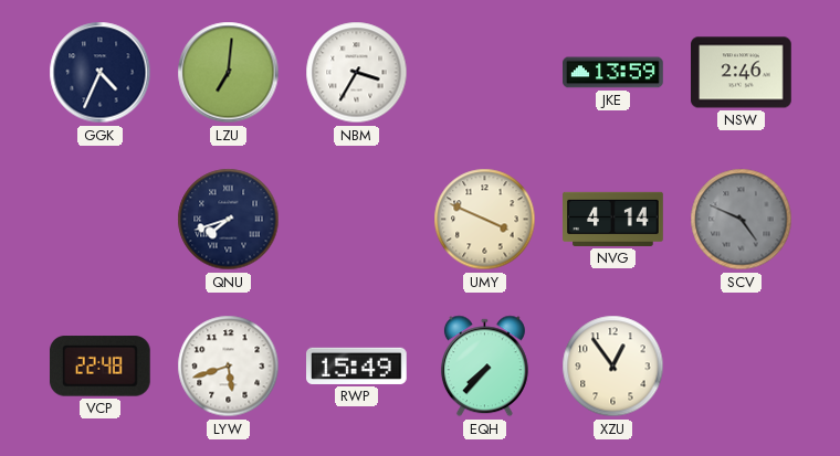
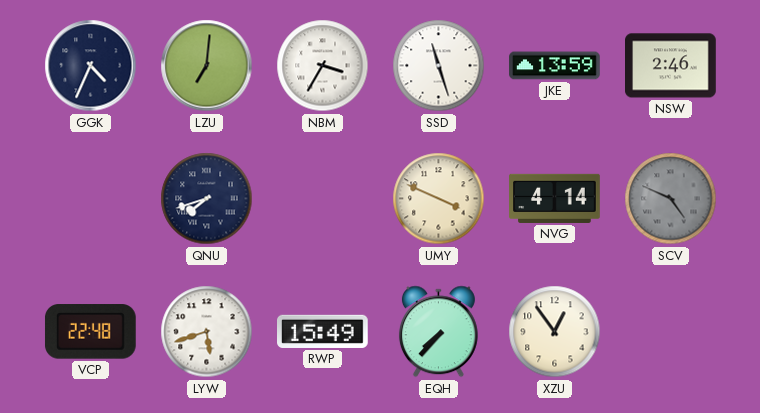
SSD: none -> 11:27 (439, 66)
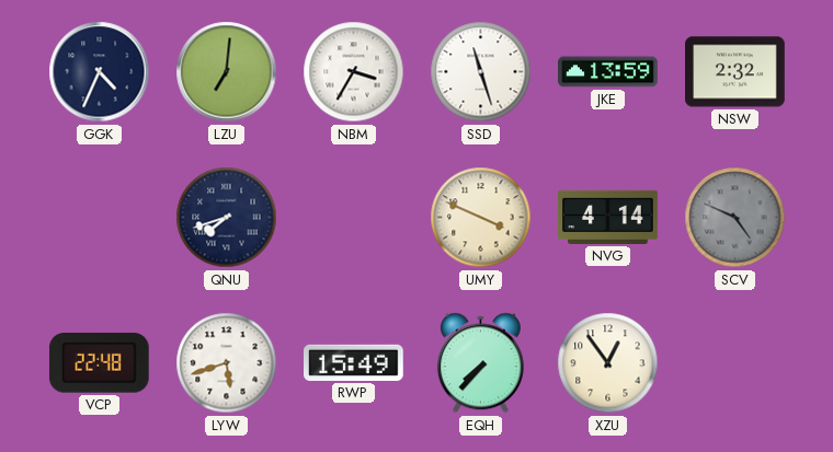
NSW: 2:46 -> 2:32 (735, 72)
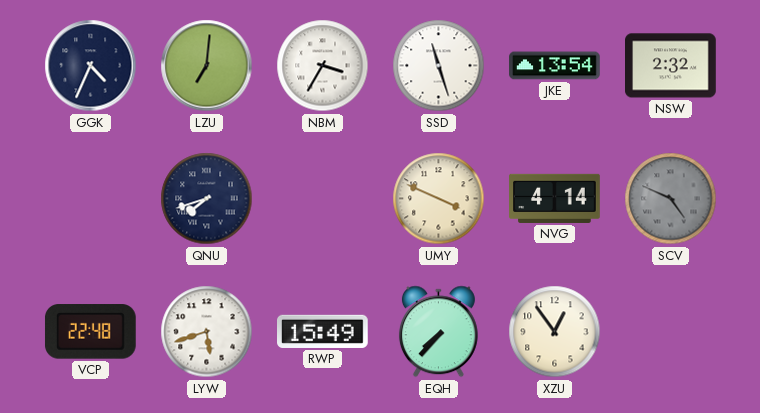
JKE: 13:59 -> 13:54 (555, 66)
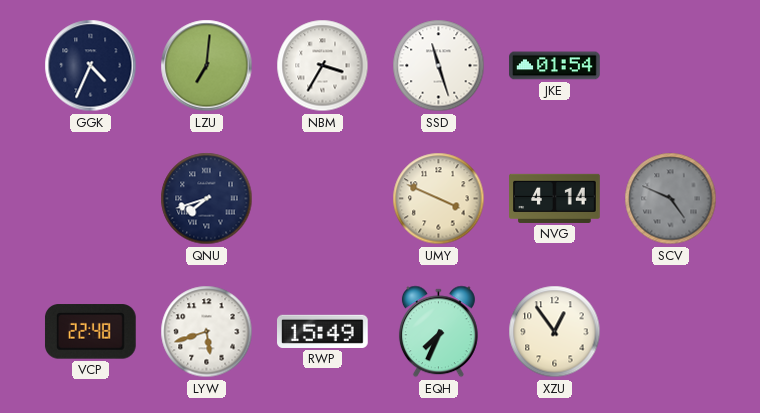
JKE: 13:54 -> 01:54 (555, 66)
NSW: 2:32 -> none (671, 66)
EQH: 7:37 -> 7:34 (438, 332)
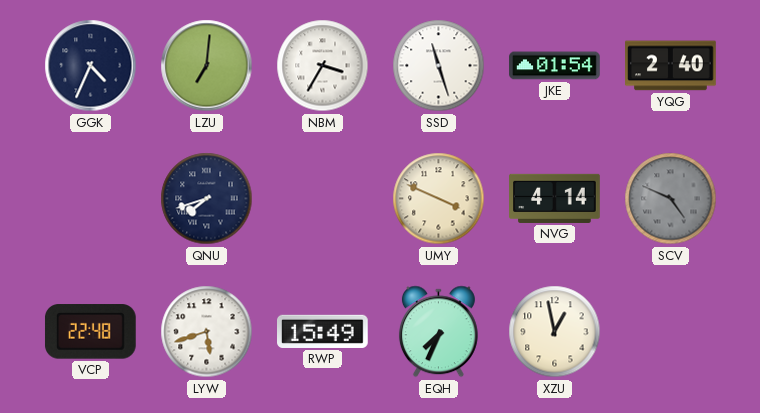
YQG: none -> 2:40 (671, 66)
XZU: 12:54 -> 12:58 (555, 332)
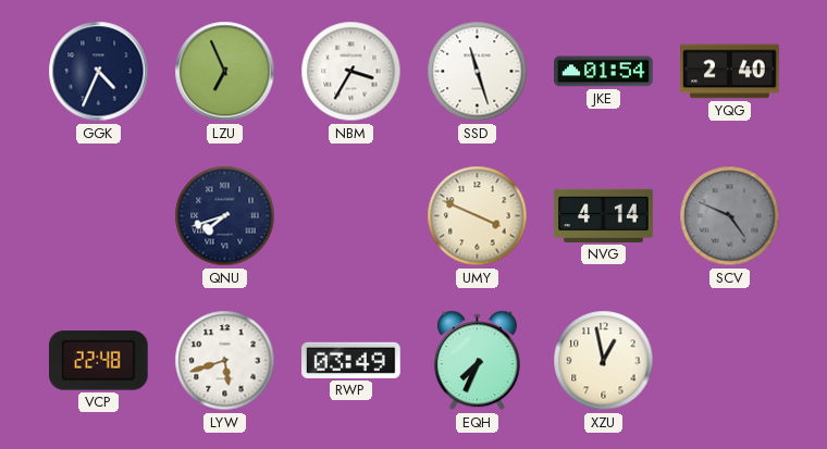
LZU: 7:01 -> 6:56 (225, 72)
RWP: 15:49 -> 03:49 (351, 360)
